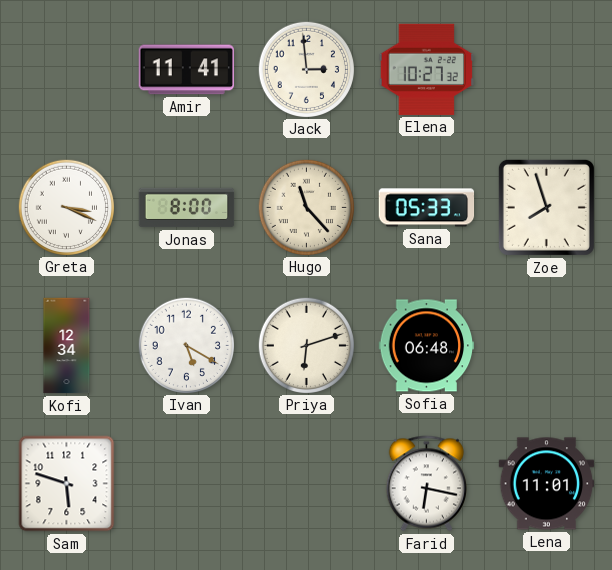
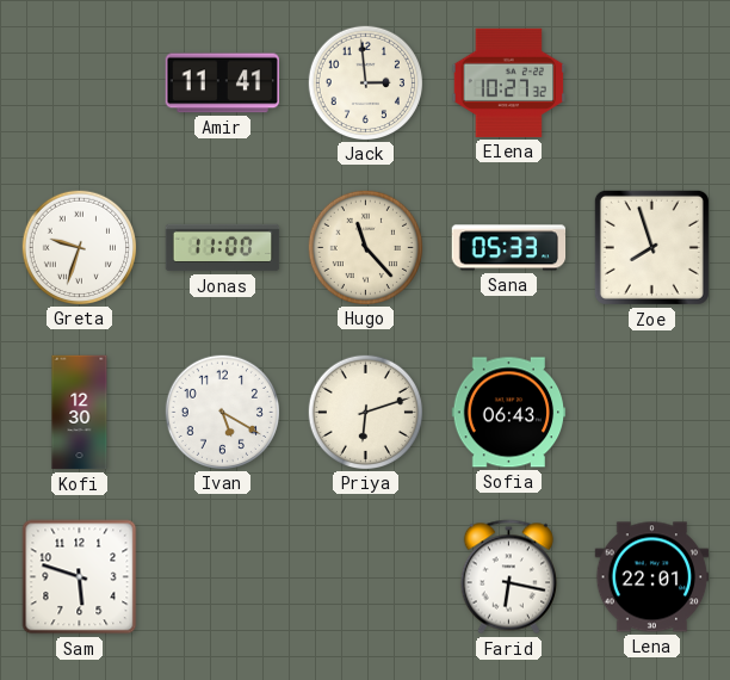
Greta: 3:19 -> 9:33 (79, 247)
Jonas: 8:00 -> 11:00 (223, 248)
Kofi: 12:34 -> 12:30 (80, 413)
Sofia: 06:48 -> 06:43 (509, 413)
Lena: 11:01 -> 22:01 (652, 577)
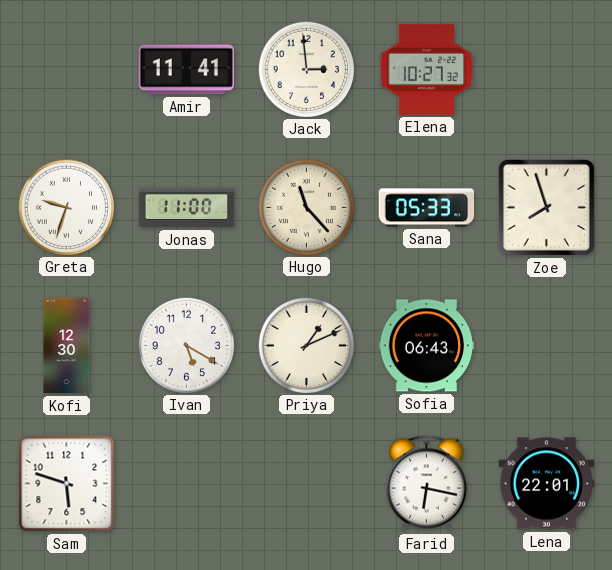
Priya: 6:12 -> 1:11 (306, 345)
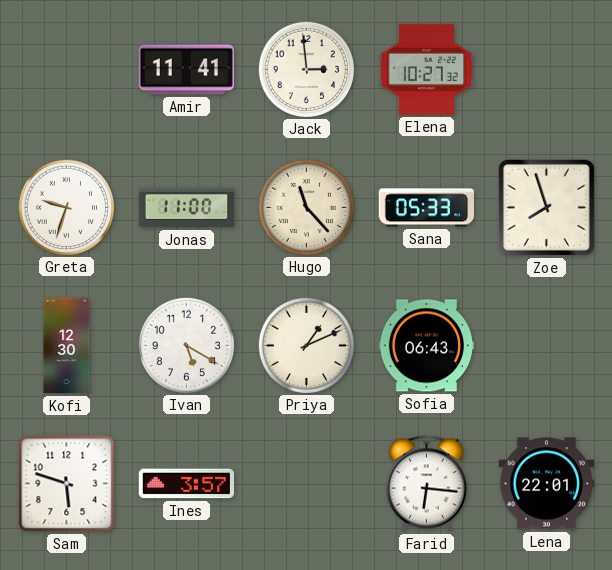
Ines: none -> 3:57 (187, 484)
Farid: 6:17 -> 6:16 (426, 484)
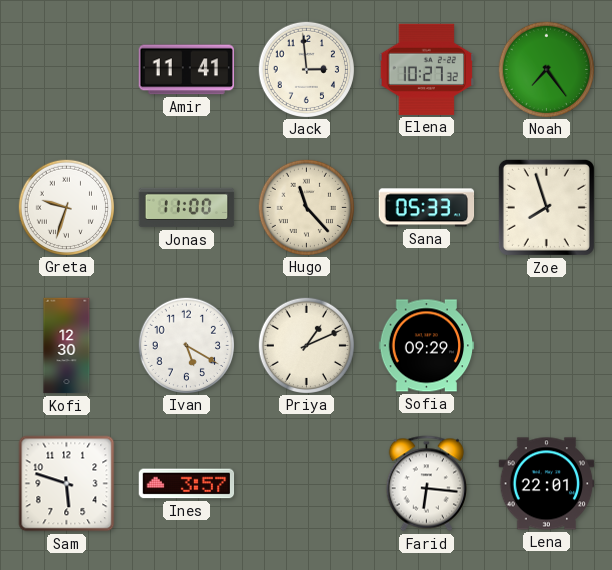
Noah: none -> 7:24 (546, 69)
Sofia: 06:43 -> 09:29 (427, 346)
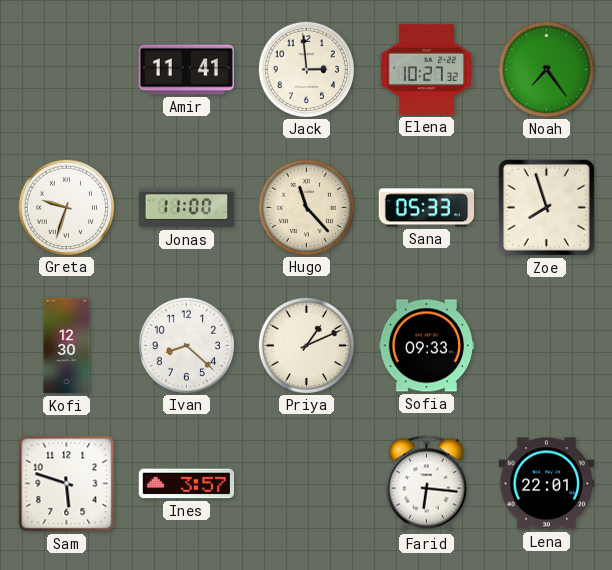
Ivan: 5:20 -> 8:22 (186, 345)
Sofia: 09:29 -> 09:33 (427, 346)
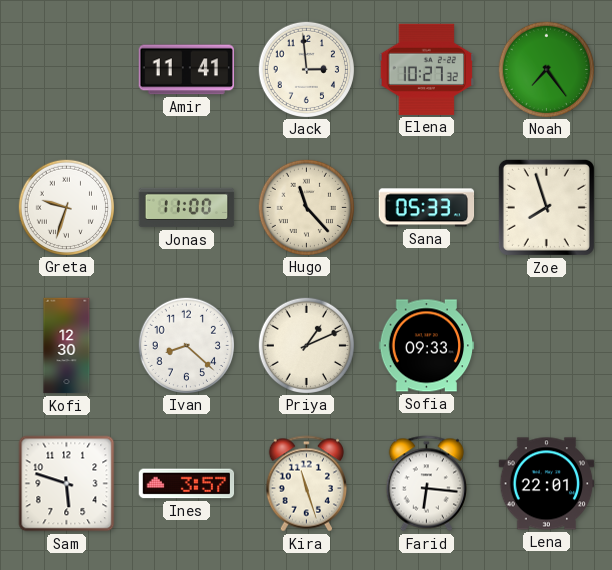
Kira: none -> 11:27 (306, 484)
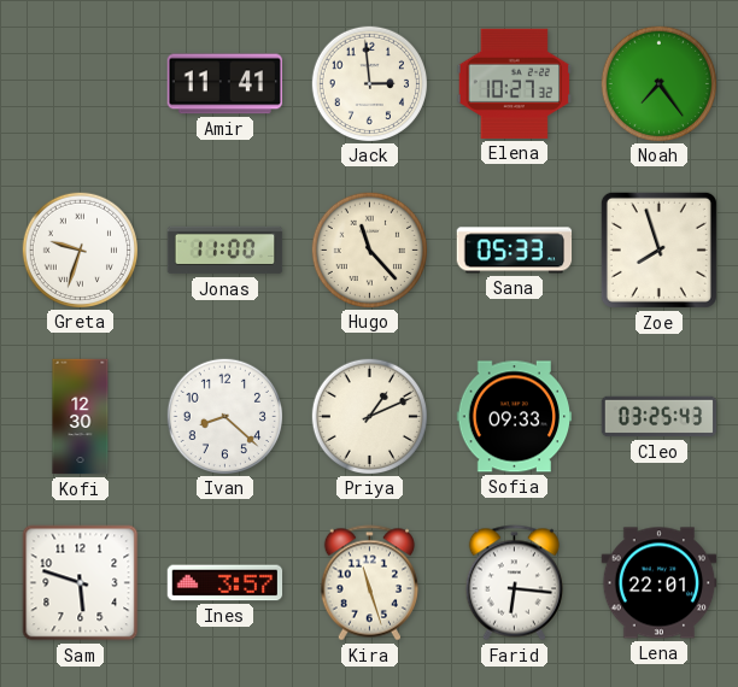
Cleo: none -> 03:25 (660, 417)
